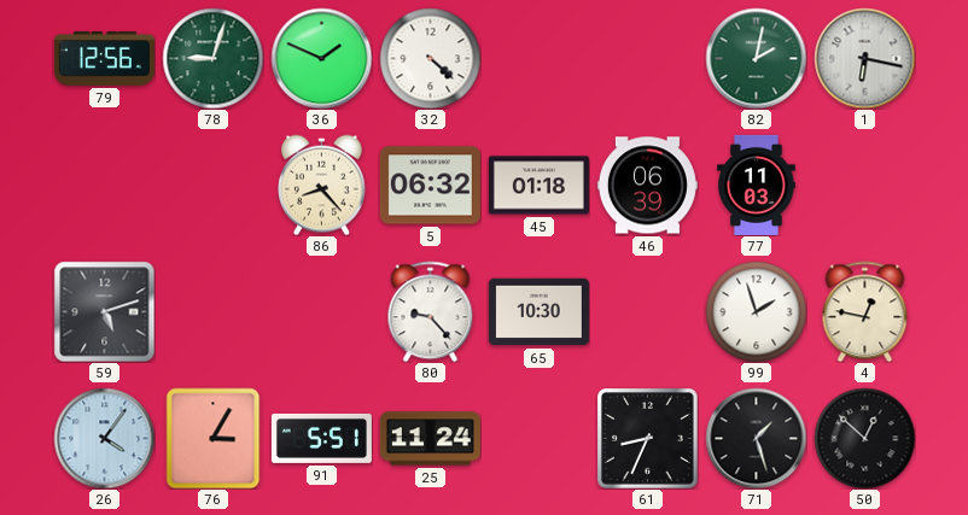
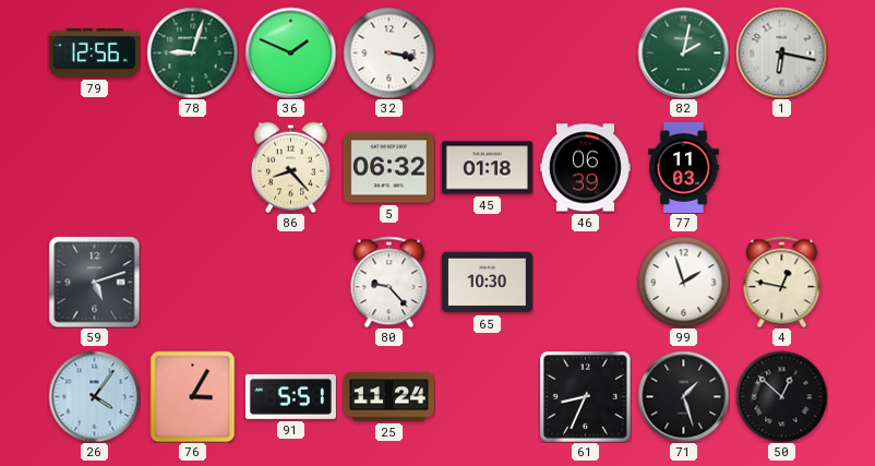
32: 4:22 -> 3:17 (388, 52)
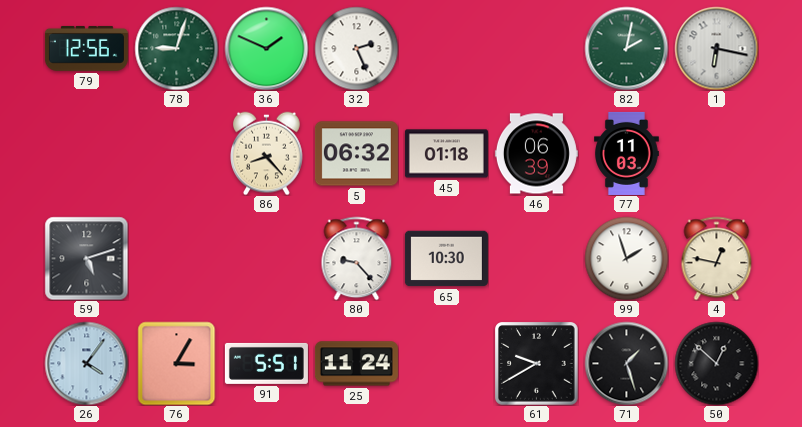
32: 3:17 -> 2:26 (356, 48)
61: 8:34 -> 9:40 (536, 363)
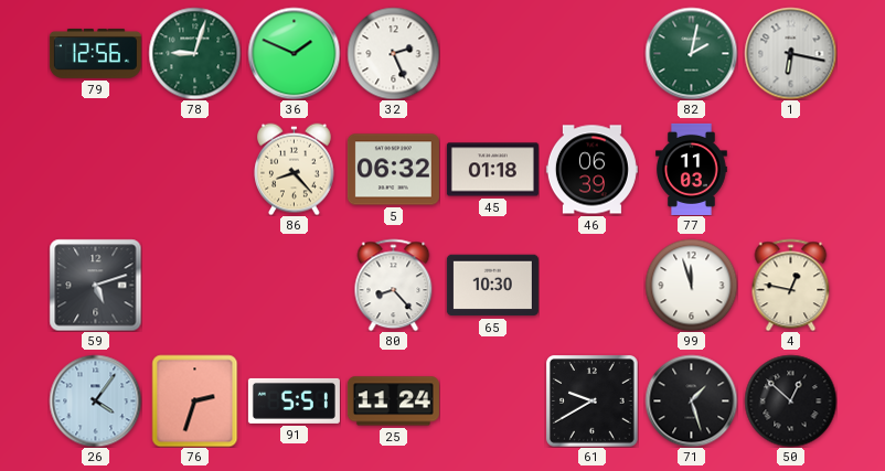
80: 9:23 -> 8:23 (394, 285)
99: 1:57 -> 11:57 (691, 285)
76: 3:05 -> 2:33 (195, 400)
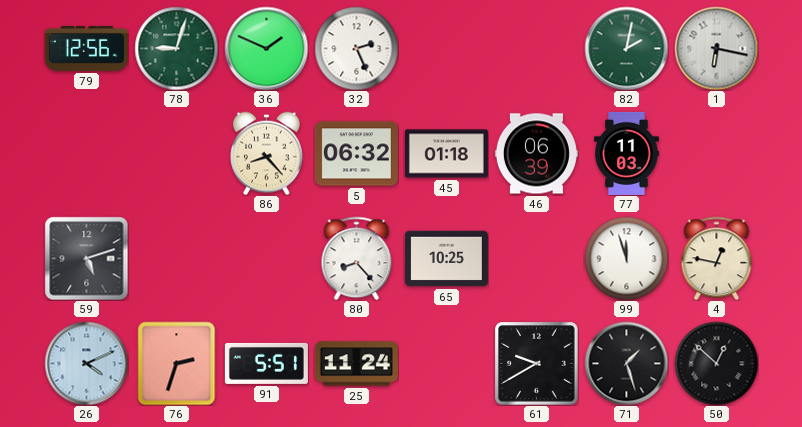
65: 10:30 -> 10:25 (446, 259)
26: 4:06 -> 4:11 (86, 363)
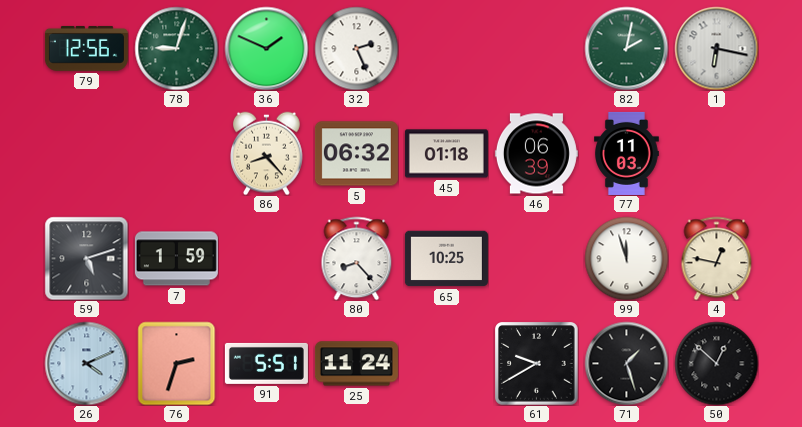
7: none -> 1:59 (176, 259)
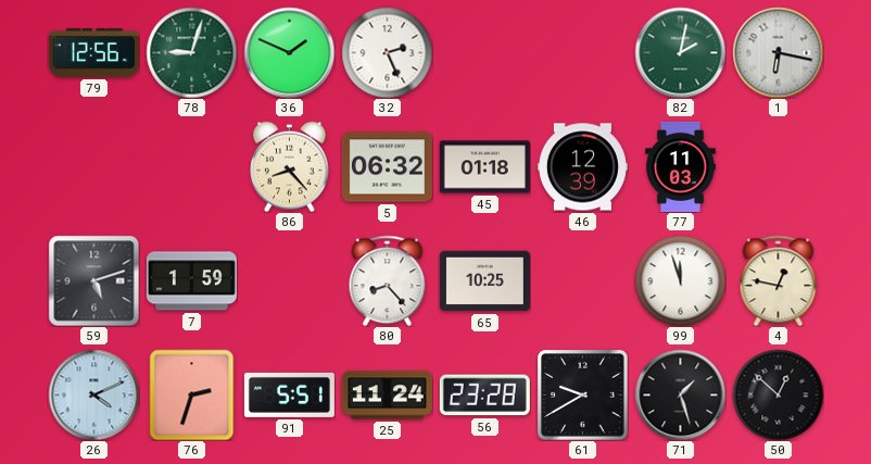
46: 06:39 -> 12:39 (582, 167)
56: none -> 23:28 (484, 396)
